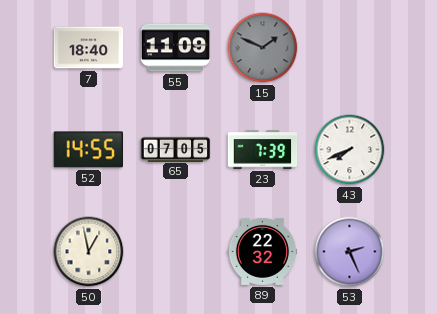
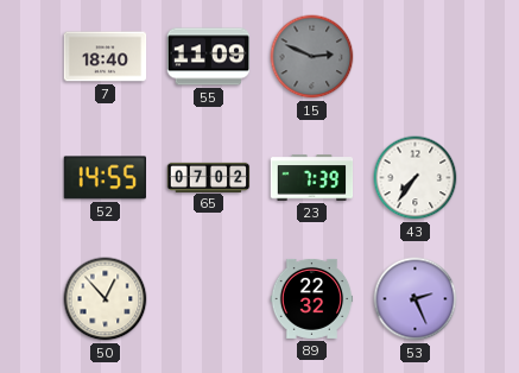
15: 1:49 -> 2:49 (312, 57)
65: 07:05 -> 07:02 (209, 177)
43: 7:41 -> 7:36 (416, 178)
50: 12:58 -> 12:53 (106, 299)
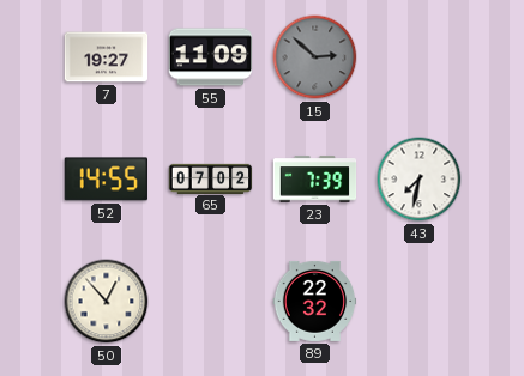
7: 18:40 -> 19:27 (107, 57)
15: 2:49 -> 2:52 (315, 57)
43: 7:36 -> 7:32 (420, 180)
53: 2:26 -> none (416, 299)
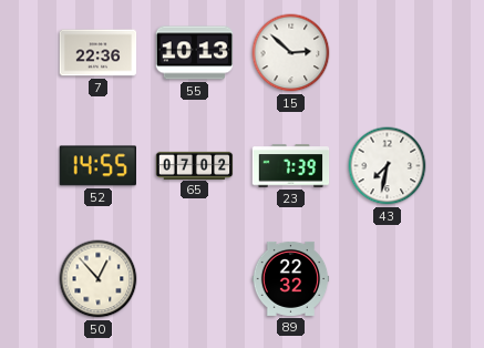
7: 19:27 -> 22:36 (99, 53)
55: 11:09 -> 10:13 (195, 53)
15 dial: grey -> white (291, 53)
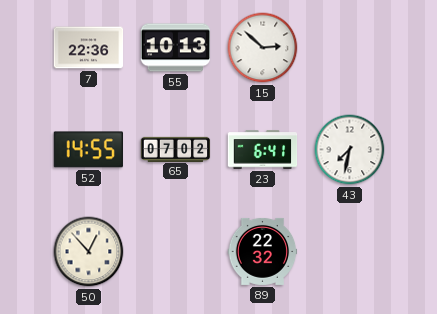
23: 7:39 -> 6:41 (263, 150)
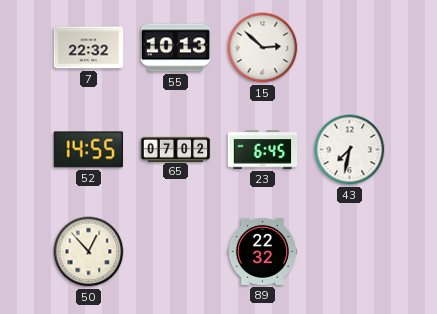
7: 22:36 -> 22:32 (89, 48)
23: 6:41 -> 6:45 (263, 150)
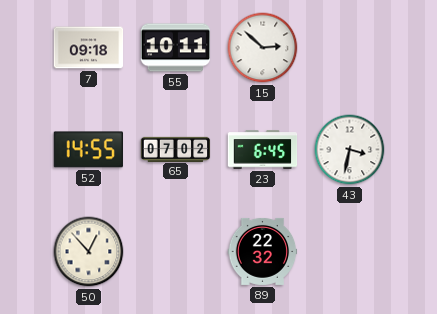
7: 22:32 -> 09:18 (89, 48)
55: 10:13 -> 10:11 (176, 48)
43: 7:32 -> 3:32 (350, 150)
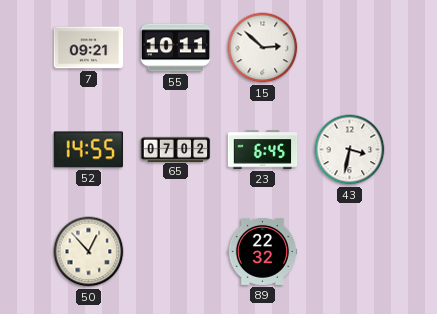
7: 09:18 -> 09:21 (89, 48)
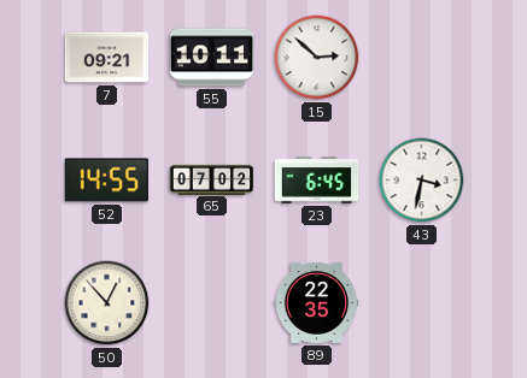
89: 22:32 -> 22:35 (317, 302)
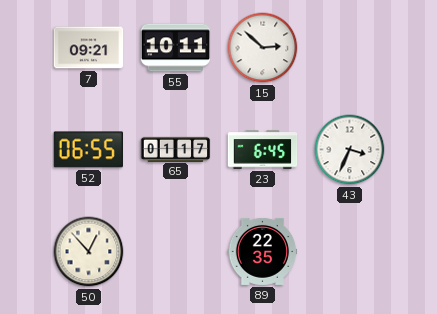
52: 14:55 -> 06:55 (88, 150)
65: 07:02 -> 01:17 (176, 149)
43: 3:32 -> 3:34 (350, 150)
